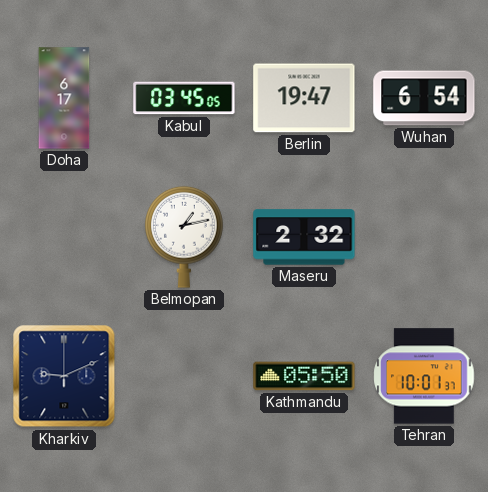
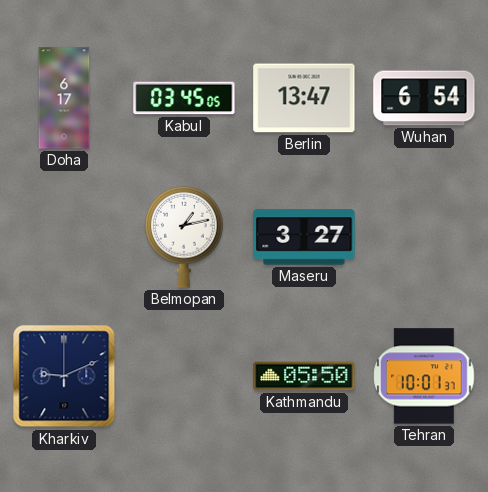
Berlin: 19:47 -> 13:47 (304, 98)
Maseru: 2:32 -> 3:27 (304, 237)
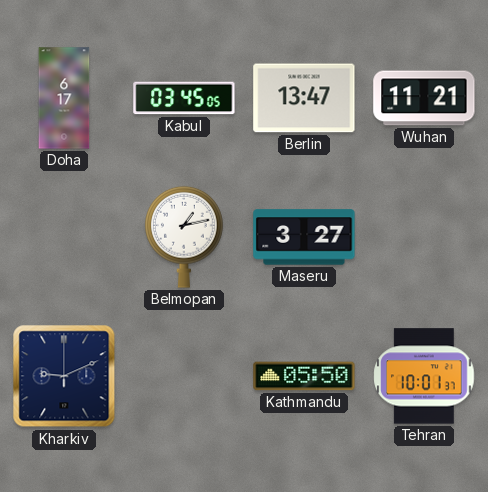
Wuhan: 6:54 -> 11:21 (424, 98)
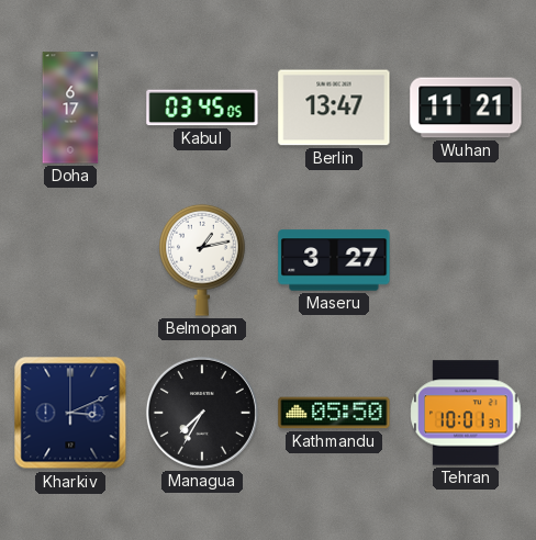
Kharkiv: 9:11 -> 3:11 (70, 413)
Managua: none -> 7:35 (202, 413)
